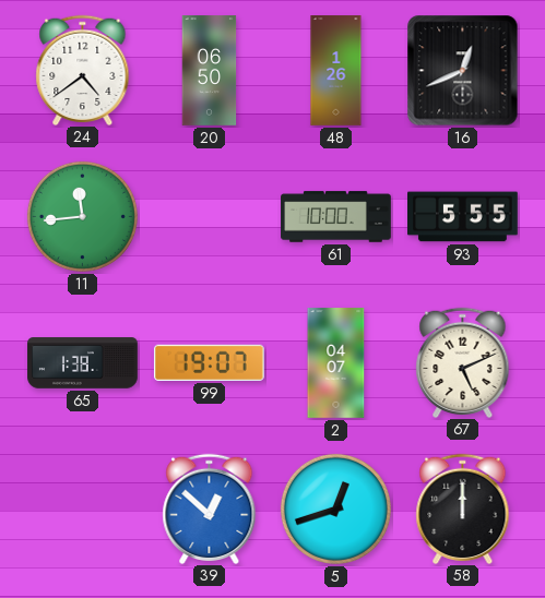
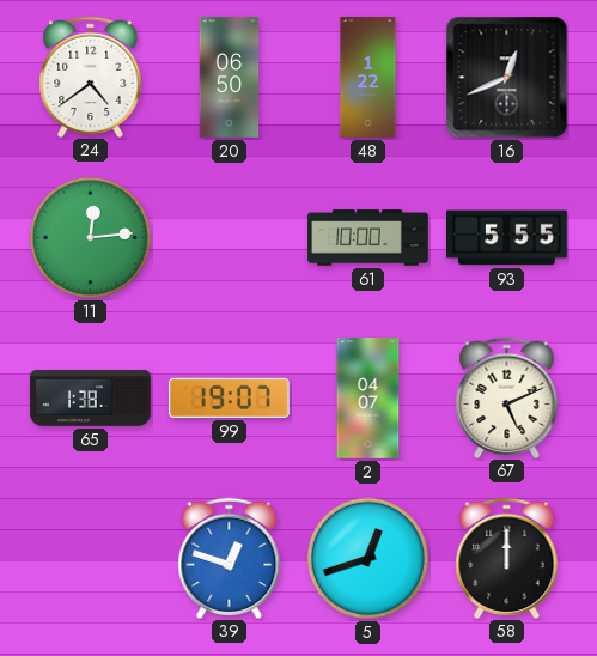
48: 1:26 -> 1:22 (368, 78)
11: 11:44 -> 12:14 (90, 237)
39: 12:52 -> 12:48 (230, 558)
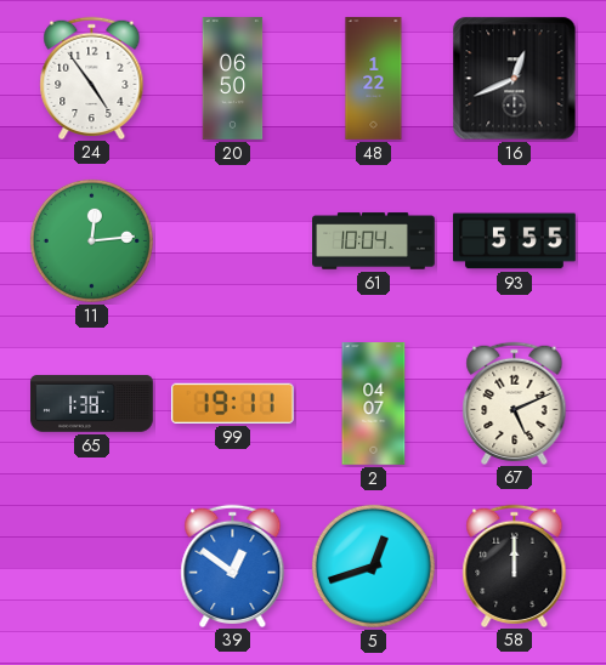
24: 4:39 -> 4:54 (92, 78)
61: 10:00 -> 10:04 (374, 241)
99: 19:07 -> 19:11 (232, 403)
39: 12:48 -> 12:51 (233, 565)
